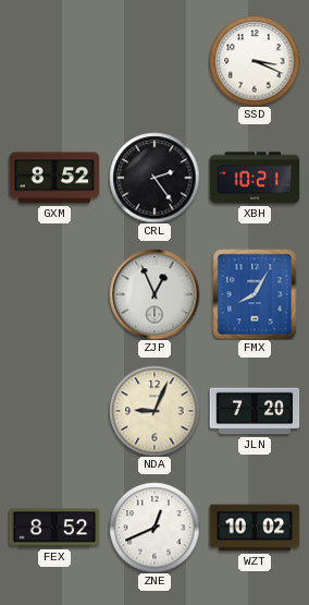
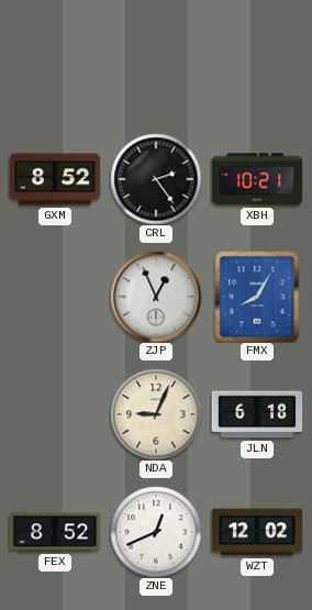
SSD: 3:19 -> none (255, 61)
JLN: 7:20 -> 6:18 (257, 414)
WZT: 10:02 -> 12:02 (257, 532)
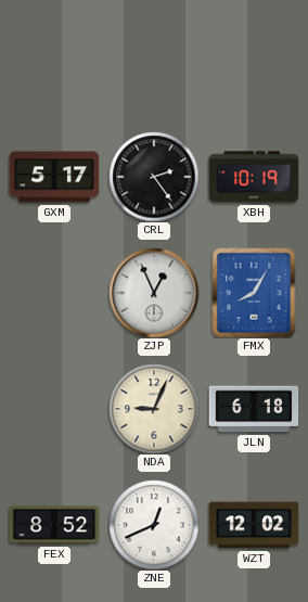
GXM: 8:52 -> 5:17 (54, 177)
XBH: 10:21 -> 10:19 (254, 177)
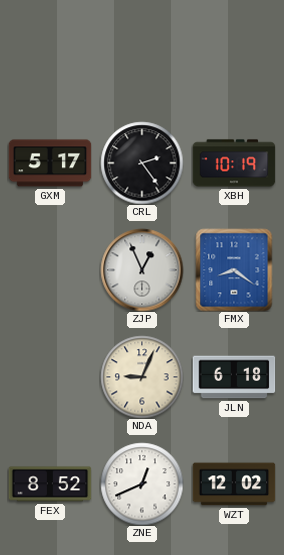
FMX: 8:05 -> 8:21 (234, 270)
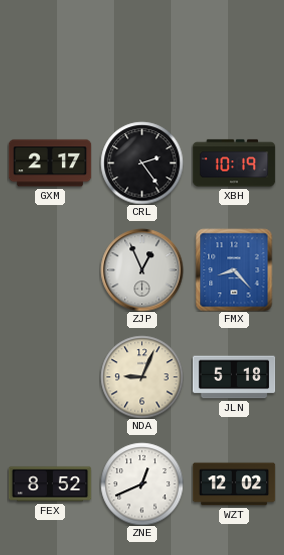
GXM: 5:17 -> 2:17 (50, 163)
FMX: 8:21 -> 8:23 (234, 270)
JLN: 6:18 -> 5:18 (234, 377)
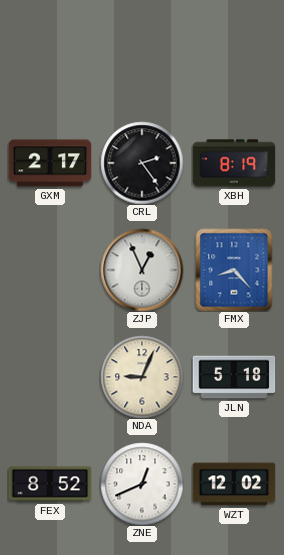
XBH: 10:19 -> 8:19 (234, 163)
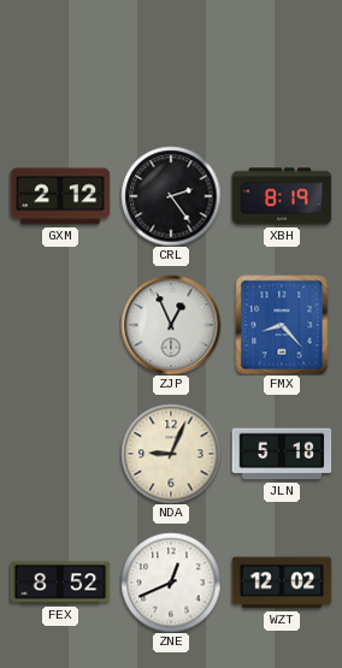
GXM: 2:17 -> 2:12 (60, 196)
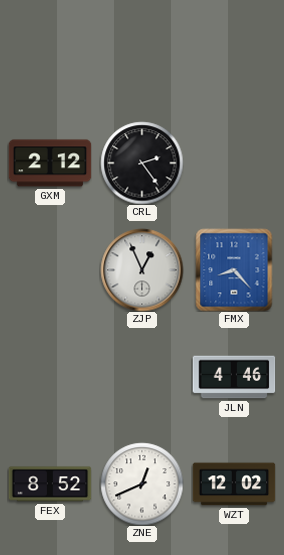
XBH: 8:19 -> none (282, 196)
NDA: 9:04 -> none (171, 454)
JLN: 5:18 -> 4:46 (234, 377)
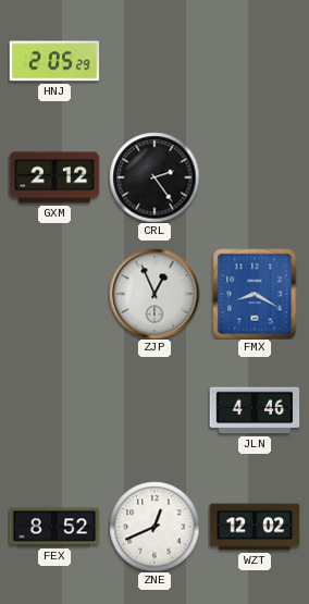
HNJ: none -> 2:05 (54, 61)
FMX: 8:23 -> 8:20 (255, 294)
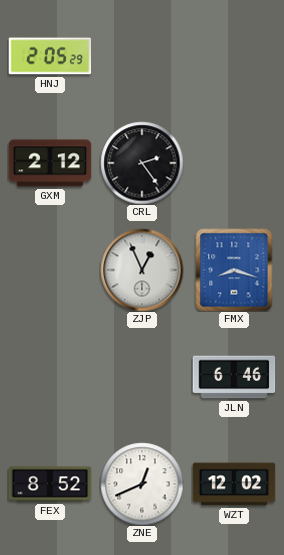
FMX: 8:20 -> 8:18 (234, 270)
JLN: 4:46 -> 6:46 (234, 377)
